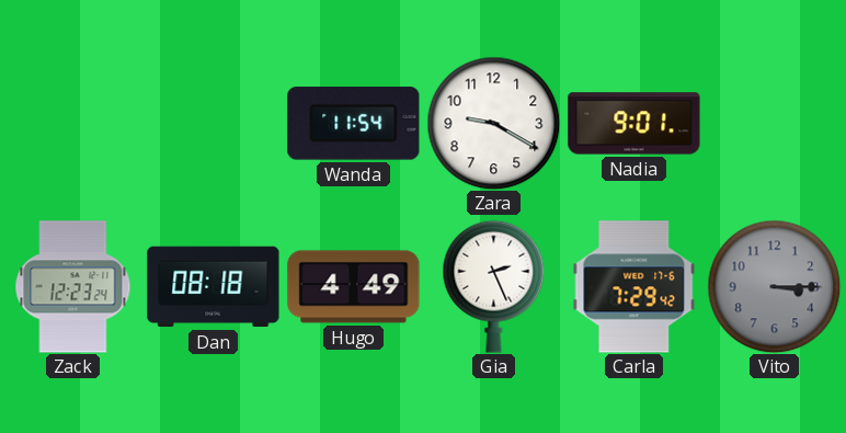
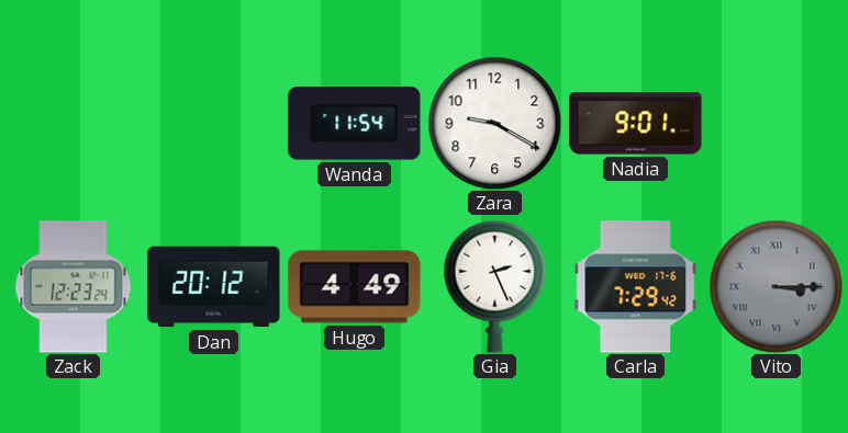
Dan: 08:18 -> 20:12 (214, 287)
Vito numerals: Arabic -> Roman (776, 286)
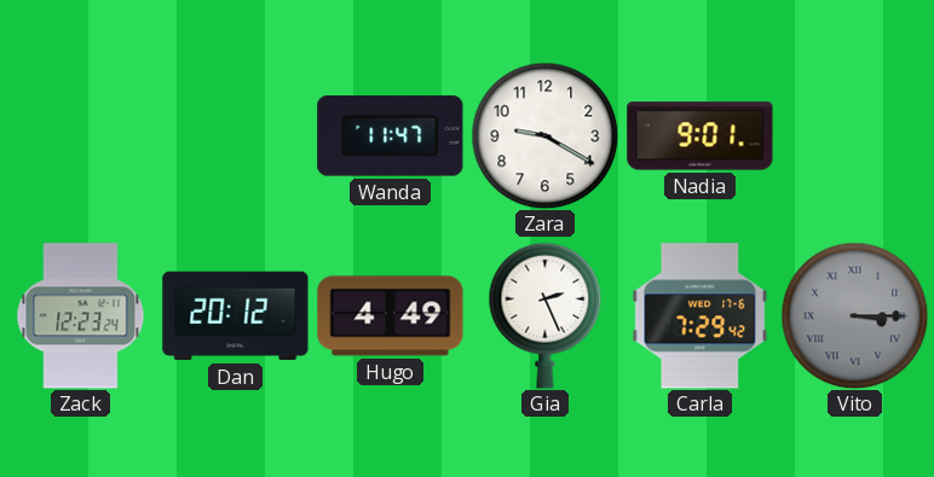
Wanda: 11:54 -> 11:47 (391, 136)
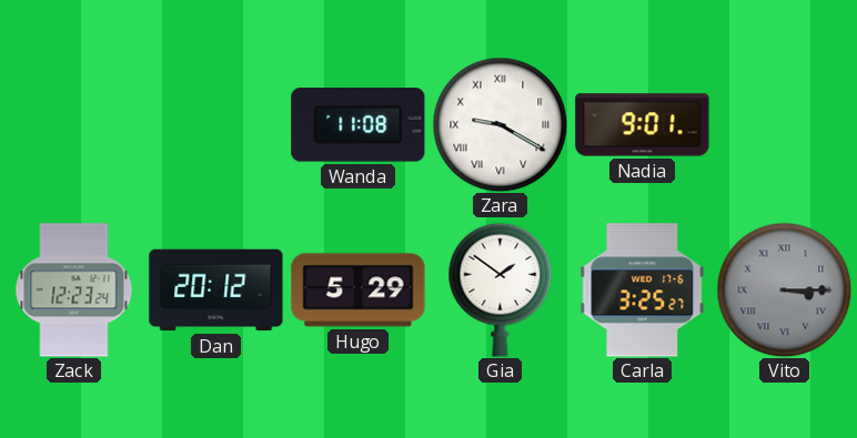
Wanda: 11:47 -> 11:08 (359, 125)
Zara numerals: Arabic -> Roman (500, 124)
Hugo: 4:49 -> 5:29 (359, 291)
Gia: 2:26 -> 1:51 (501, 289)
Carla: 7:29 -> 3:25 (643, 291)
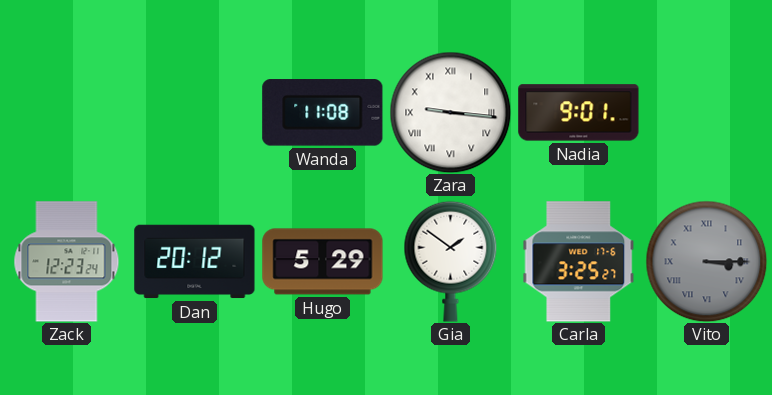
Zara: 9:20 -> 9:16 (450, 112)
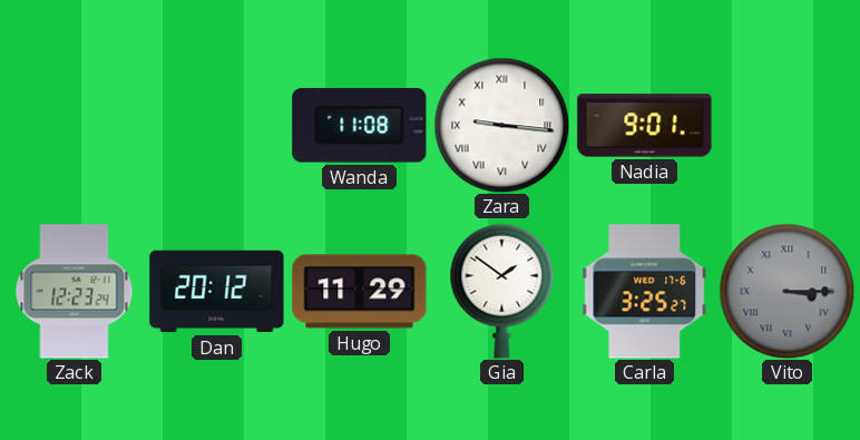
Hugo: 5:29 -> 11:29 (360, 292)
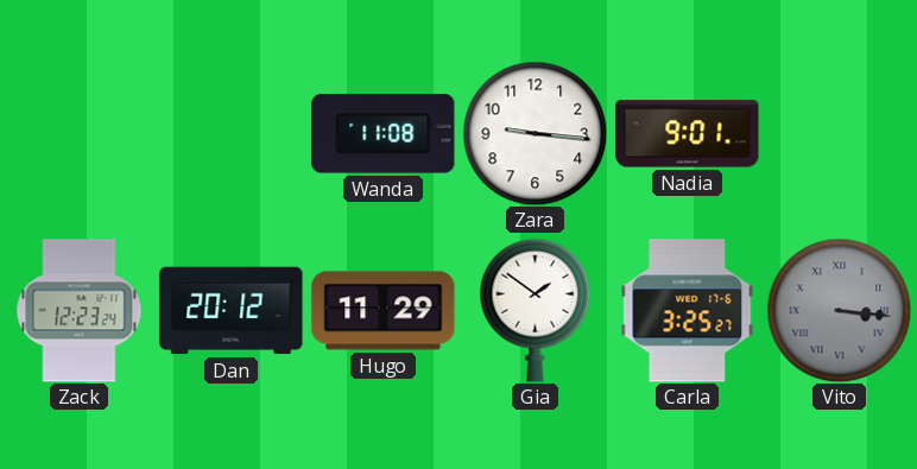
Zara numerals: Roman -> Arabic (535, 133)
Vito: 3:15 -> 3:16 (839, 310)
